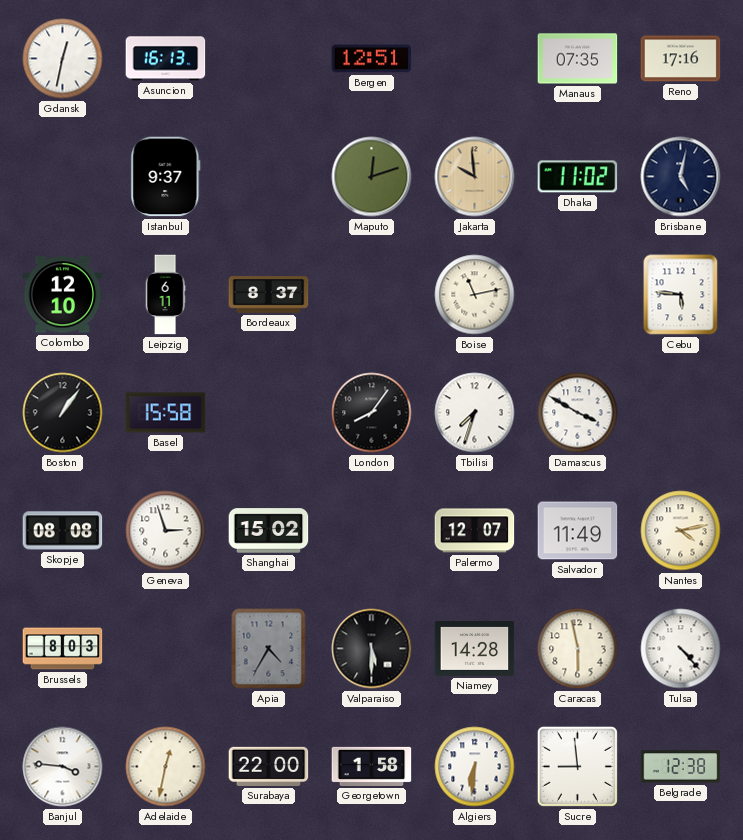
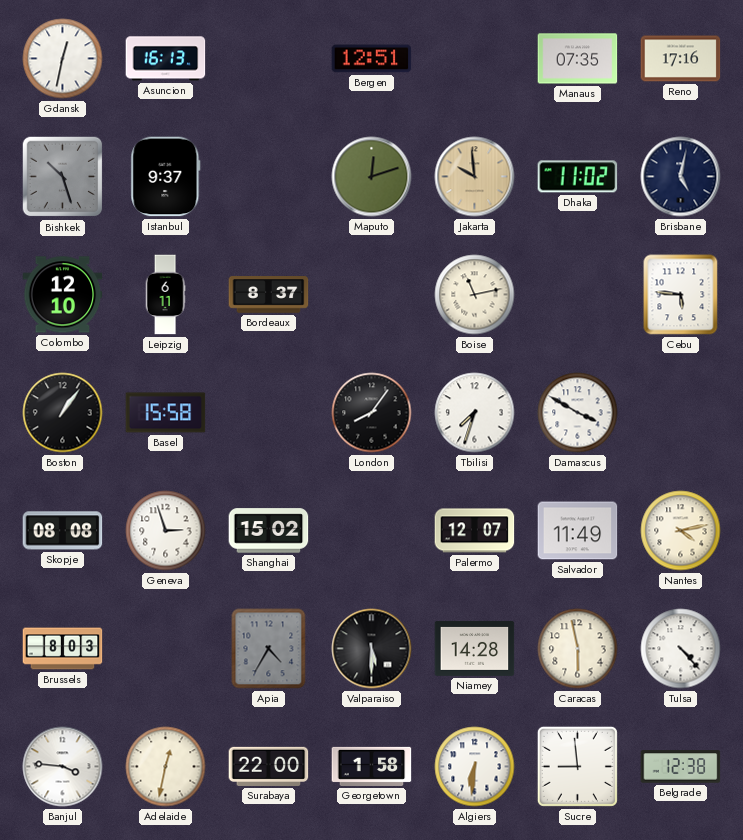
Bishkek: none -> 10:27 (63, 177)
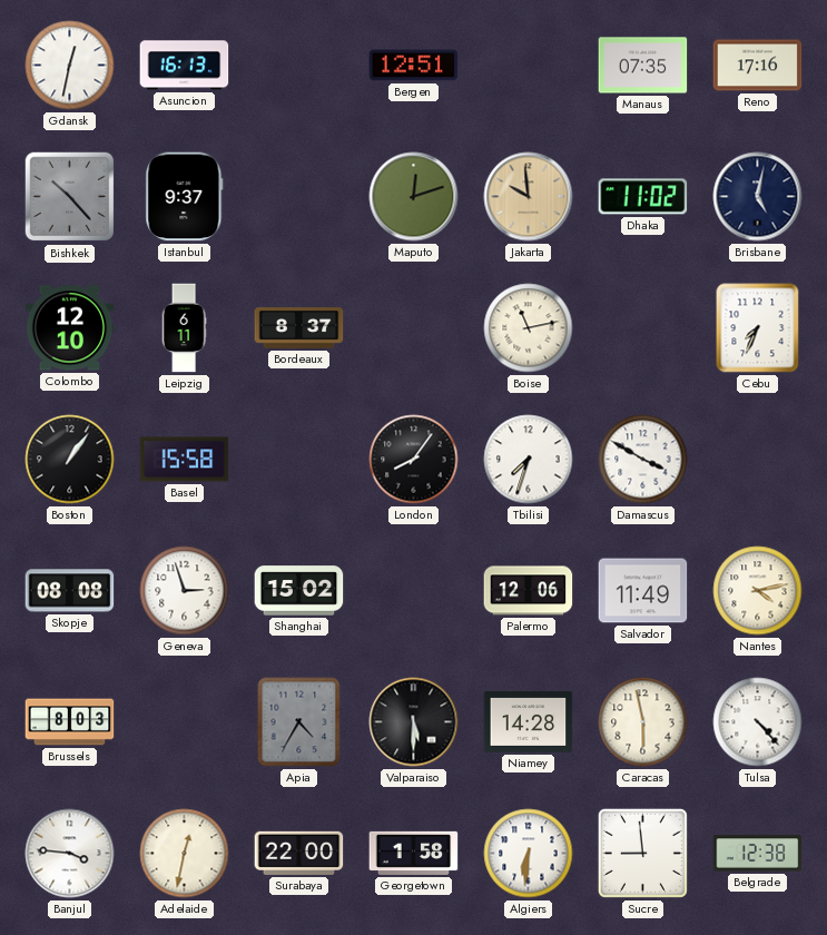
Bishkek: 10:27 -> 10:23 (70, 197)
Cebu: 5:46 -> 7:34 (758, 328)
Palermo: 12:07 -> 12:06 (529, 591)
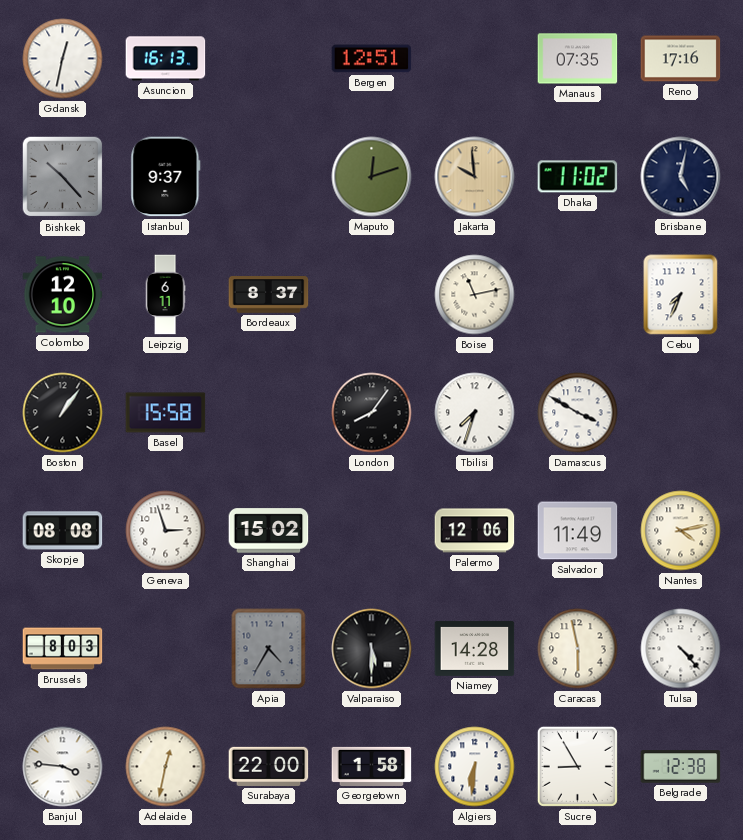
Sucre: 8:59 -> 8:55 (577, 766)
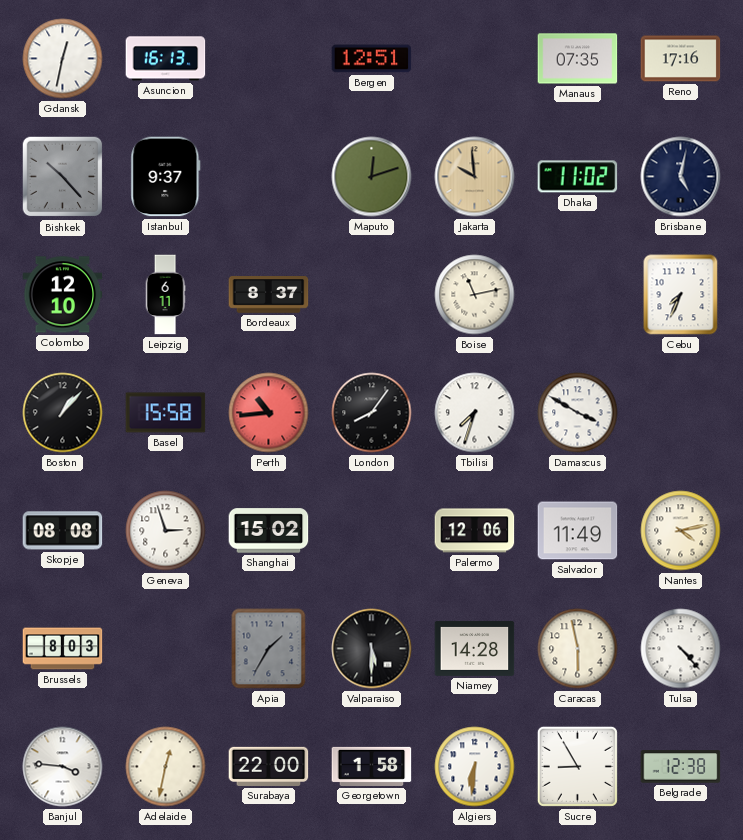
Boston: 1:06 -> 1:07 (63, 413)
Perth: none -> 10:44 (269, 413)
Apia: 4:35 -> 1:35 (269, 649)
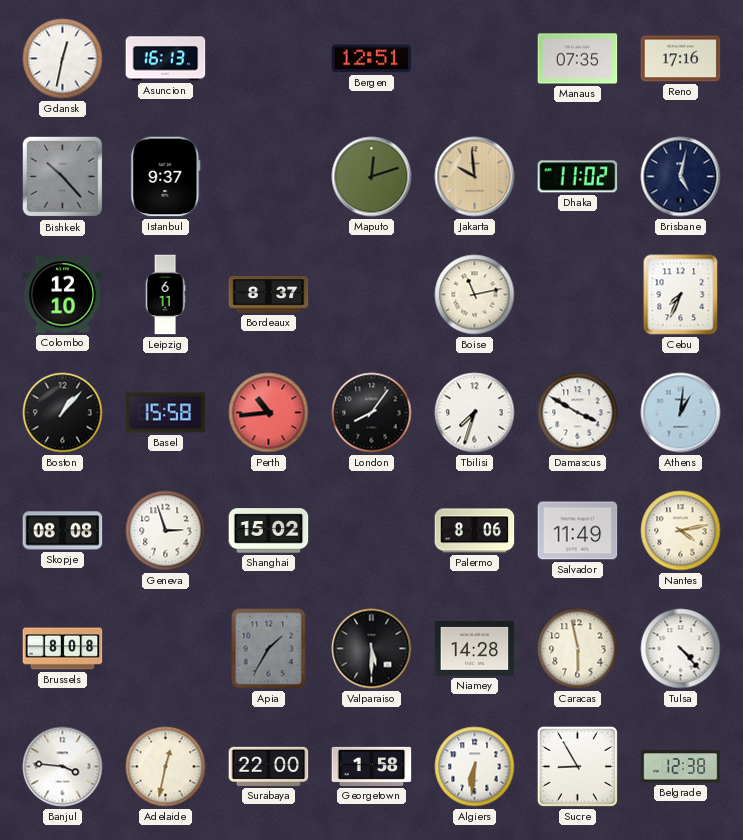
Athens: none -> 1:01 (681, 413)
Palermo: 12:06 -> 8:06 (475, 531)
Brussels: 8:03 -> 8:08 (63, 649)
